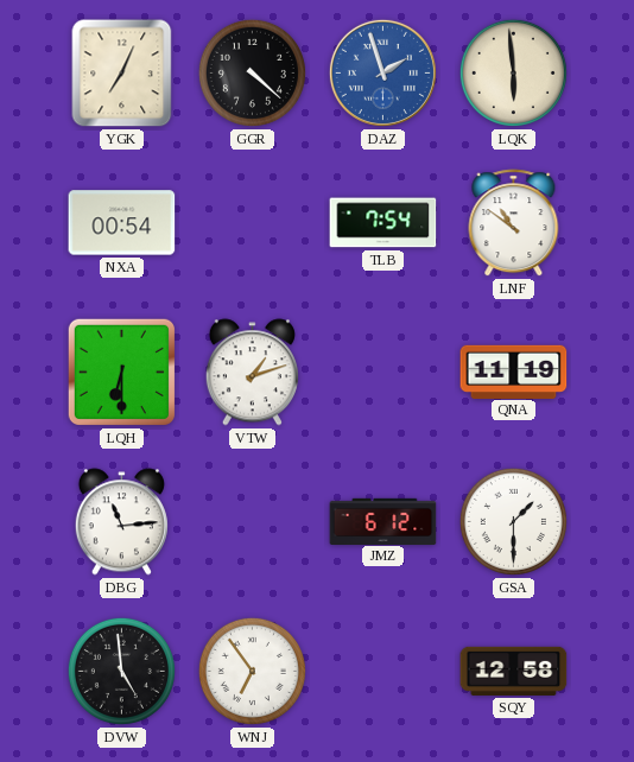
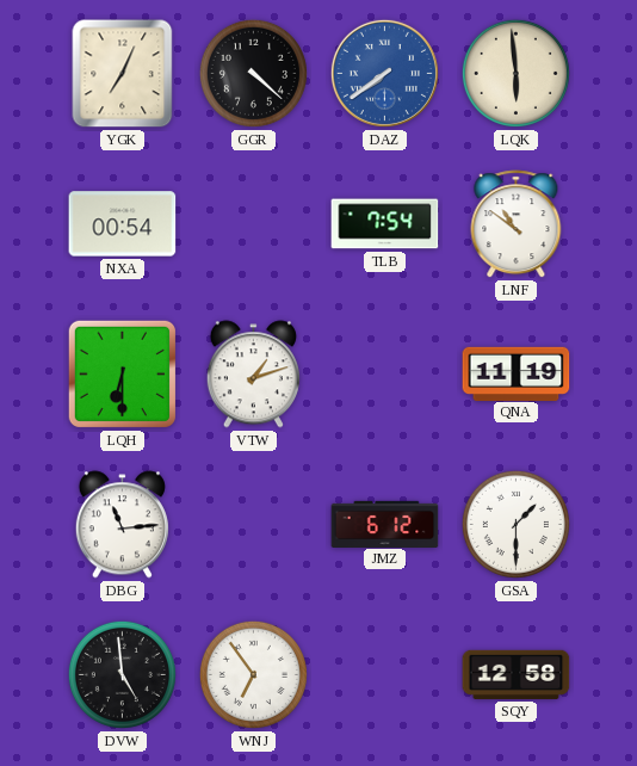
DAZ: 1:57 -> 7:39 (384, 73)
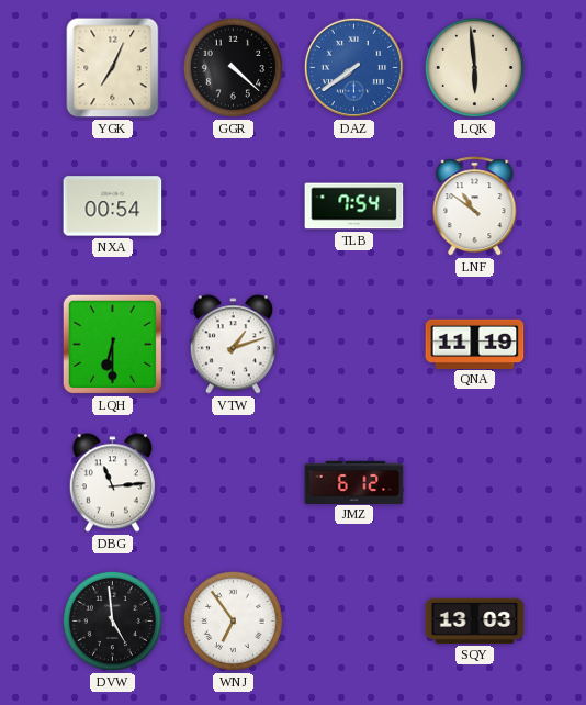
GSA: 1:30 -> none (515, 524)
SQY: 12:58 -> 13:03 (475, 620)
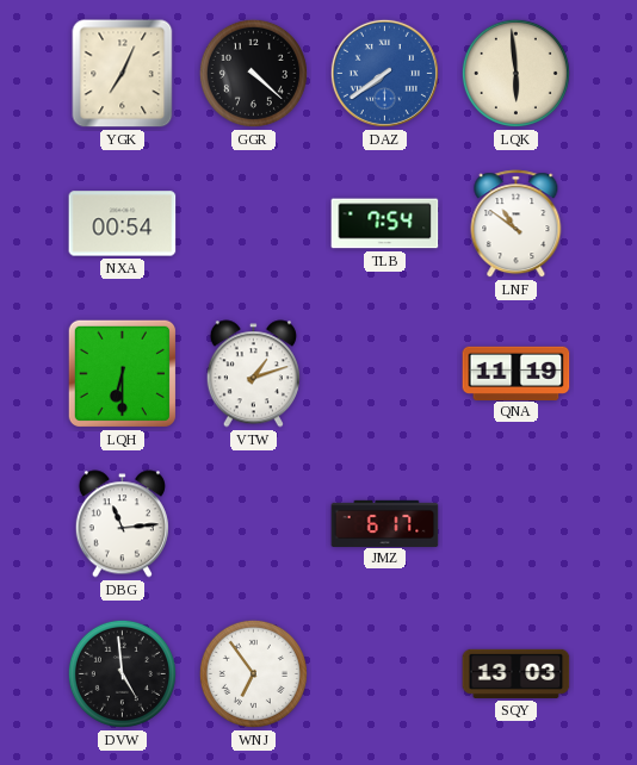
JMZ: 6:12 -> 6:17 (385, 523)
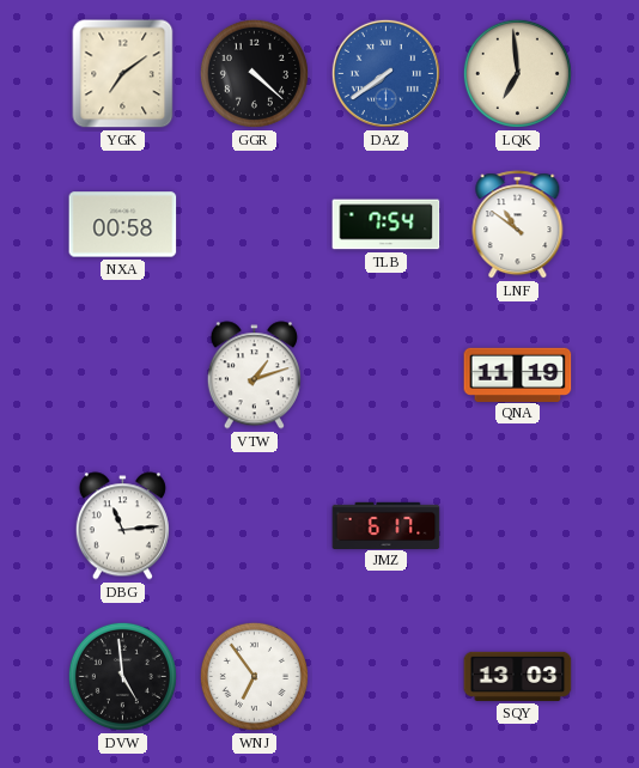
YGK: 7:04 -> 7:09 (123, 74)
LQK: 5:59 -> 6:59 (517, 73)
NXA: 00:54 -> 00:58 (123, 225)
LQH: 6:30 -> none (122, 373)
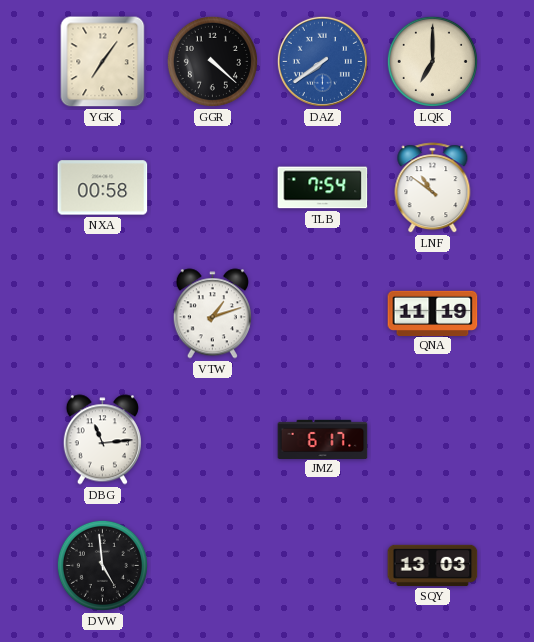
YGK: 7:09 -> 7:06 (103, 62)
LQK: 6:59 -> 7:00 (432, 61)
WNJ: 6:54 -> none (254, 676)
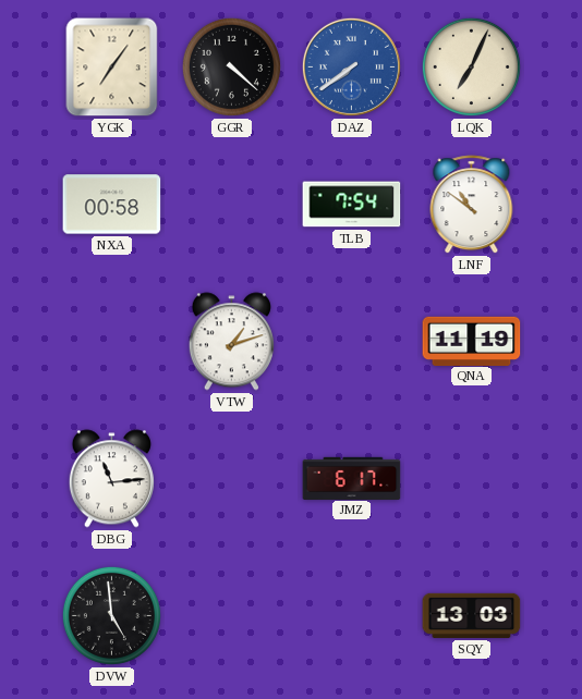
LQK: 7:00 -> 7:04 (471, 66)
